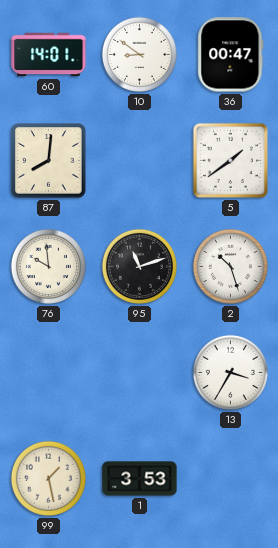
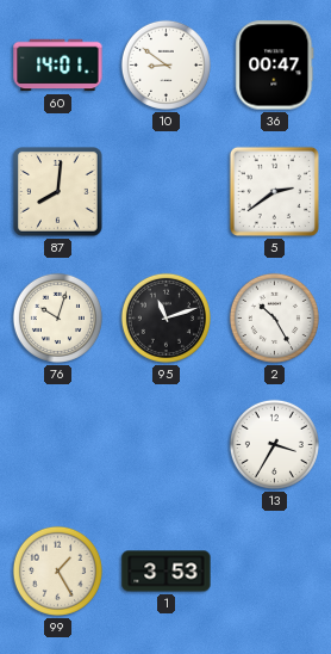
5: 1:39 -> 2:39 (274, 191)
76: 9:59 -> 10:03 (57, 317)
2: 10:27 -> 10:25 (274, 317)
99: 1:28 -> 1:25 (57, 570)
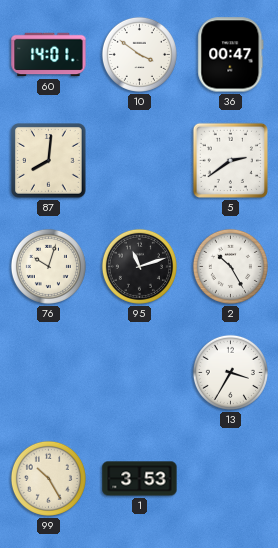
10: 8:51 -> 3:51 (139, 54)
99: 1:25 -> 10:25 (48, 478)
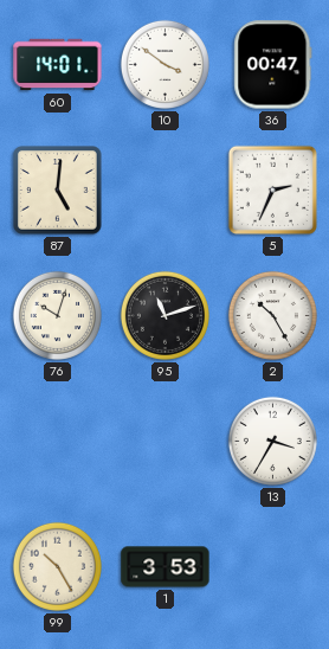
87: 8:01 -> 5:01 (58, 191)
5: 2:39 -> 2:34 (272, 189)
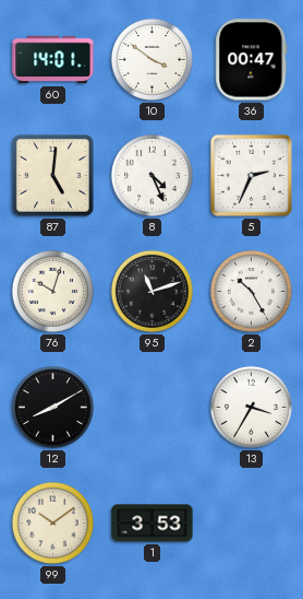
8: none -> 4:26 (152, 175)
12: none -> 8:10 (52, 407)
99: 10:25 -> 10:09 (52, 522)
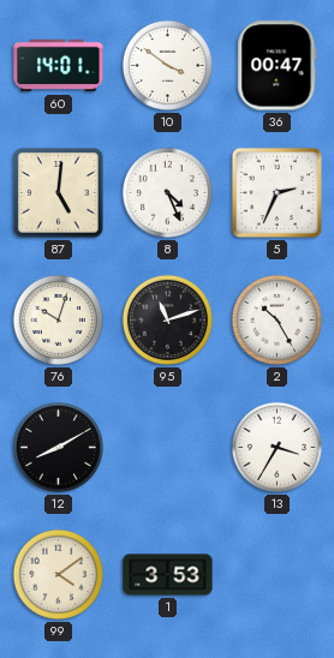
99: 10:09 -> 4:09 (58, 574)
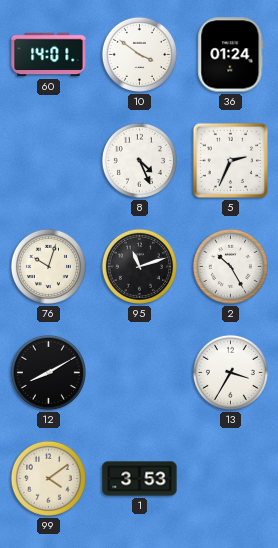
36: 00:47 -> 01:24 (231, 55)
87: 5:01 -> none (59, 193)
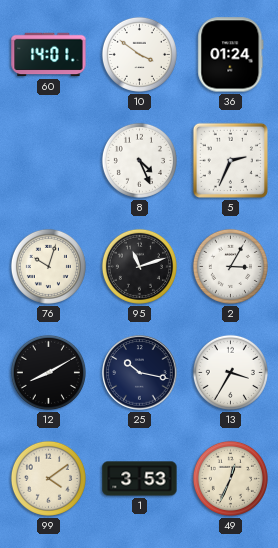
2: 10:25 -> 3:05 (230, 266)
25: none -> 10:17 (140, 373)
49: none -> 12:34 (230, 478)
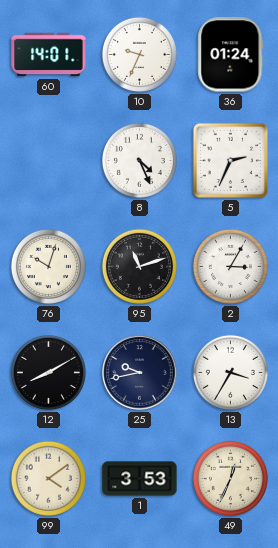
10: 3:51 -> 9:34 (139, 54)
25: 10:17 -> 9:43 (140, 373)
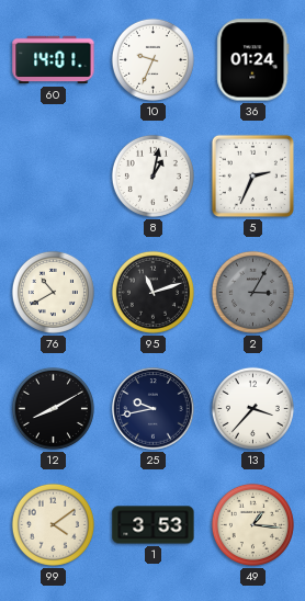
8: 4:26 -> 1:02 (152, 175)
76: 10:03 -> 10:40 (53, 292)
2 dial: white -> grey (252, 292)
13: 3:35 -> 3:37 (252, 408)
49: 12:34 -> 1:16 (252, 524)
